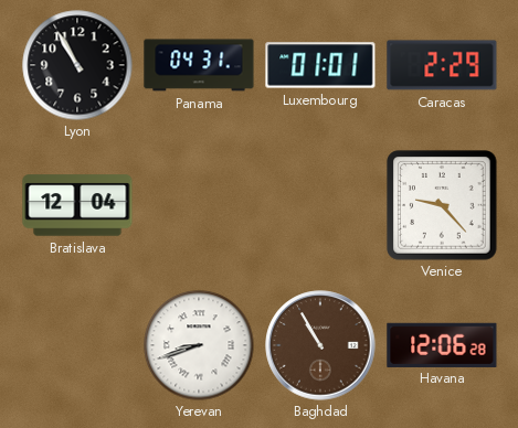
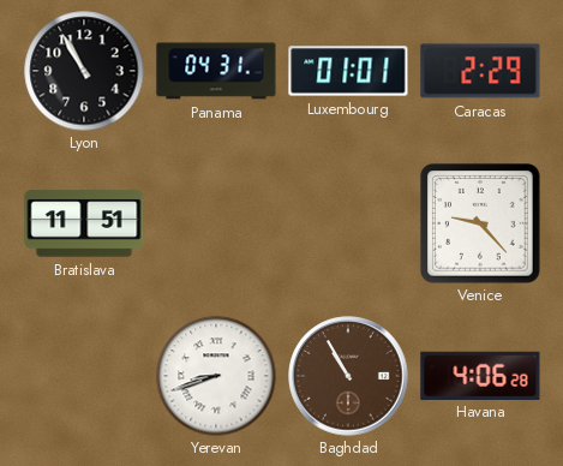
Bratislava: 12:04 -> 11:51 (84, 223)
Havana: 12:06 -> 4:06 (480, 375)
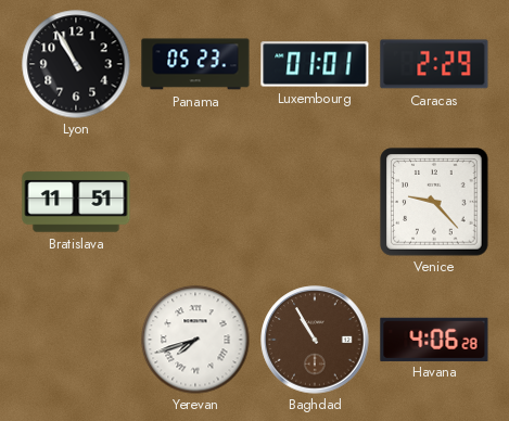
Panama: 04:31 -> 05:23 (195, 64)
Yerevan: 8:42 -> 7:42 (195, 340)
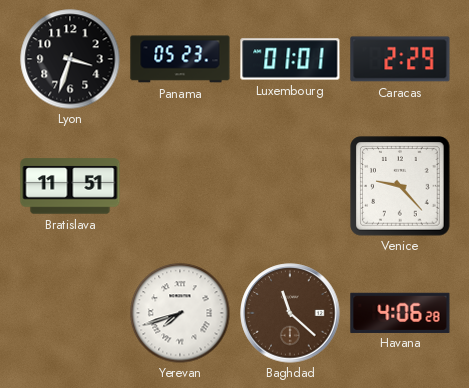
Lyon: 10:55 -> 3:33 (70, 59)
Baghdad: 10:55 -> 11:22 (290, 313)
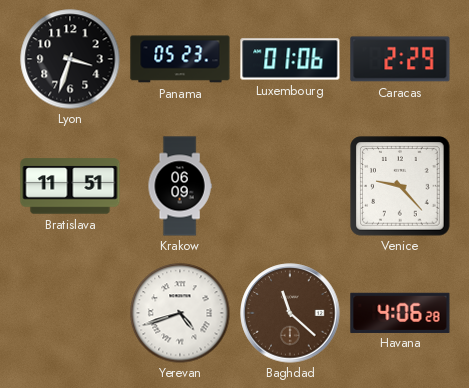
Luxembourg: 01:01 -> 01:06 (290, 59)
Krakow: none -> 06:09 (180, 186)
Yerevan: 7:42 -> 4:42 (180, 313)
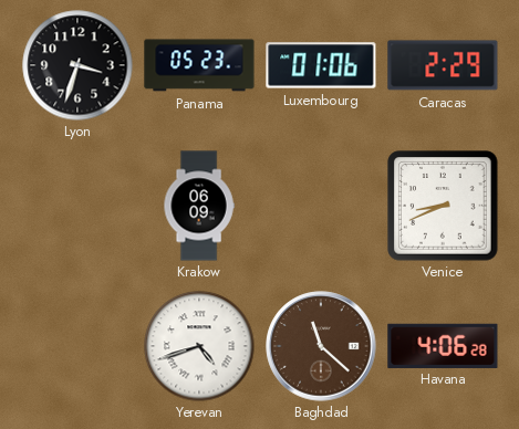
Bratislava: 11:51 -> none (70, 186)
Venice: 9:23 -> 8:41 (443, 206)
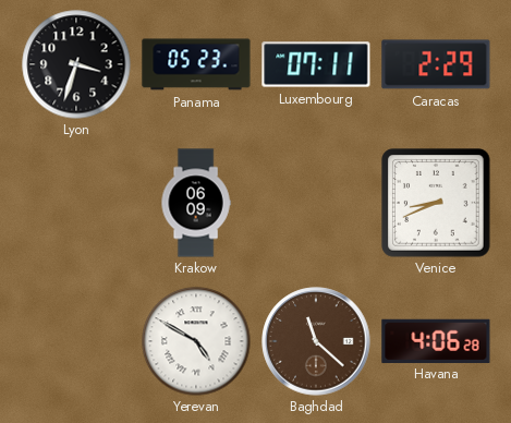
Luxembourg: 01:06 -> 07:11 (316, 64)
Yerevan: 4:42 -> 4:50 (196, 341)
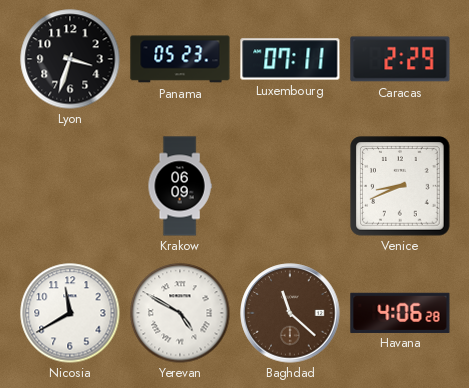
Nicosia: none -> 11:40 (70, 313)
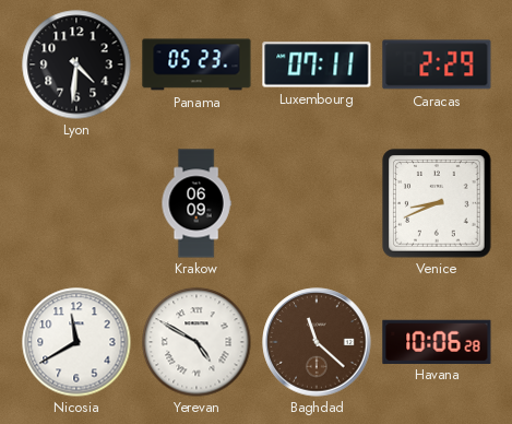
Lyon: 3:33 -> 4:31 (76, 64)
Havana: 4:06 -> 10:06 (437, 341)
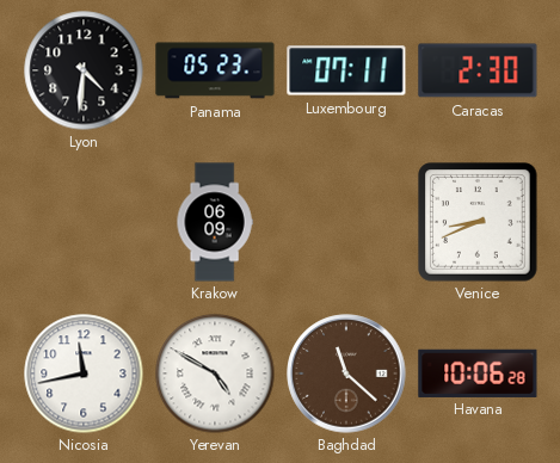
Caracas: 2:29 -> 2:30 (478, 70)
Nicosia: 11:40 -> 11:43 (84, 374)
